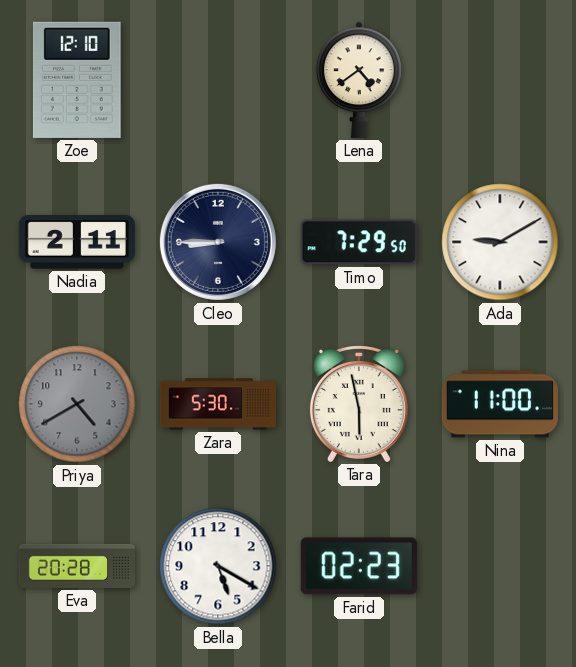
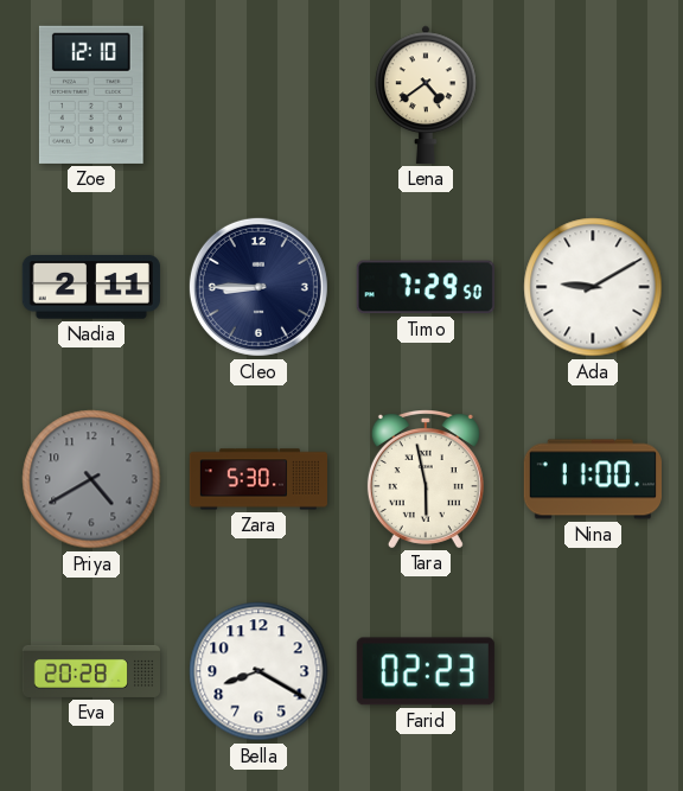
Bella: 5:20 -> 8:20 (258, 671)
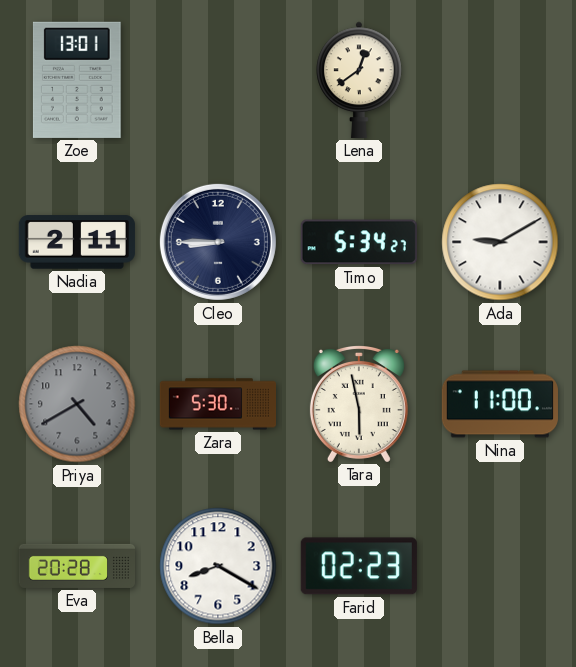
Zoe: 12:10 -> 13:01 (77, 80)
Lena: 4:39 -> 12:39 (359, 80)
Timo: 7:29 -> 5:34 (359, 242)
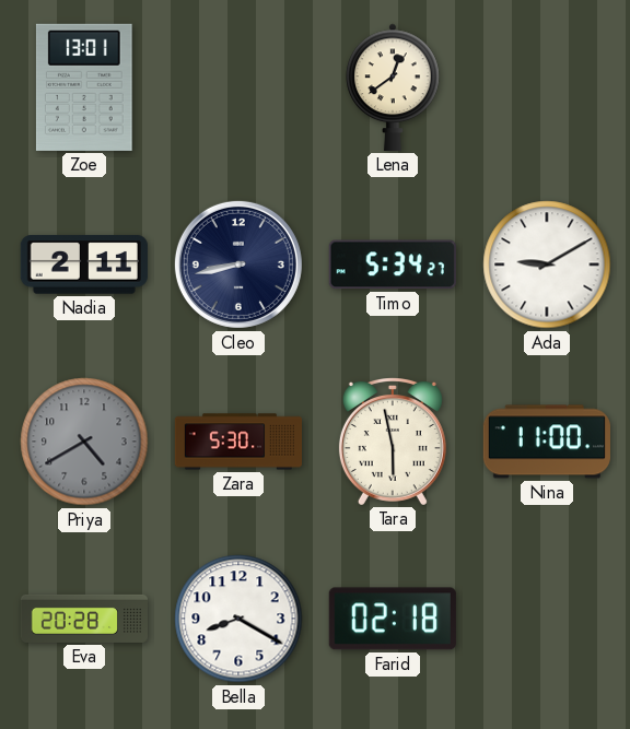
Cleo: 8:45 -> 8:43 (238, 264)
Farid: 02:23 -> 02:18 (393, 619)
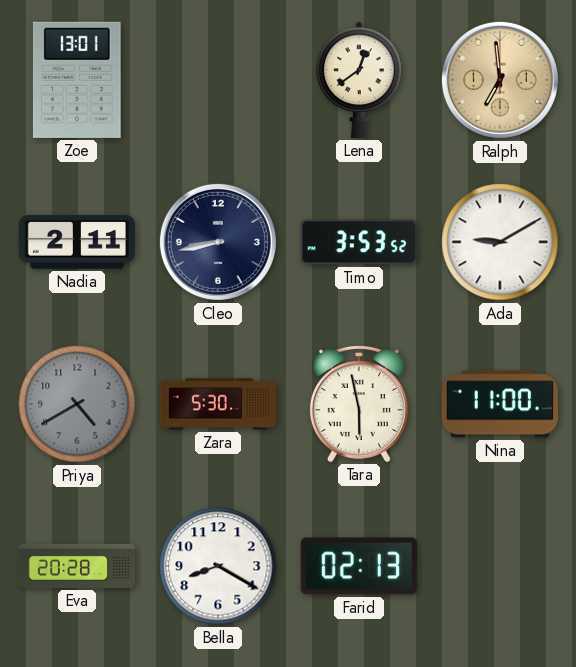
Ralph: none -> 6:59 (500, 80)
Timo: 5:34 -> 3:53 (359, 242)
Farid: 02:18 -> 02:13 (359, 566)
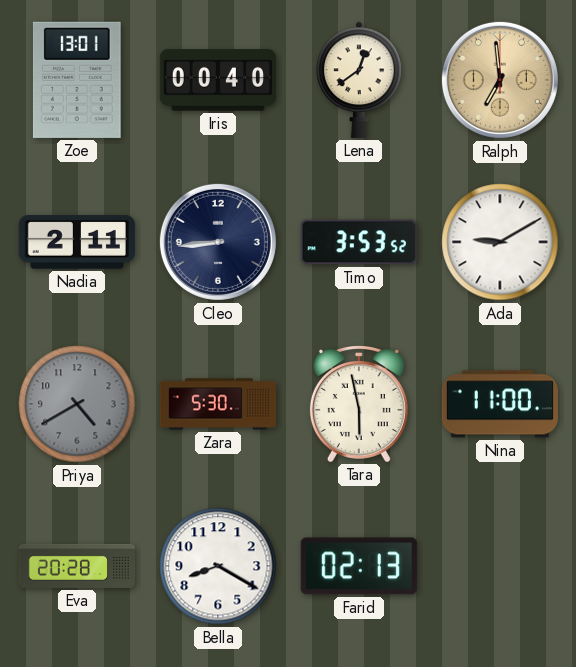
Iris: none -> 00:40 (218, 80)
Cleo: 8:43 -> 8:44 (218, 242)
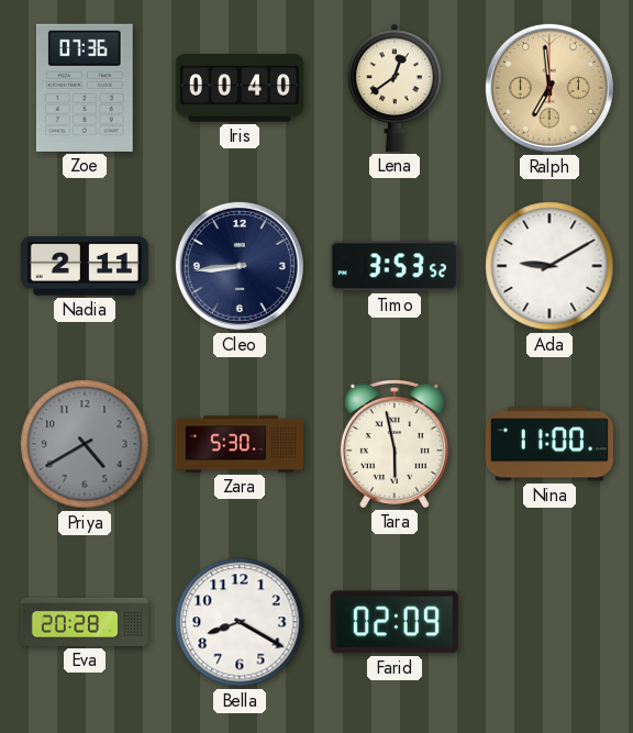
Zoe: 13:01 -> 07:36 (85, 88)
Farid: 02:13 -> 02:09 (395, 622)
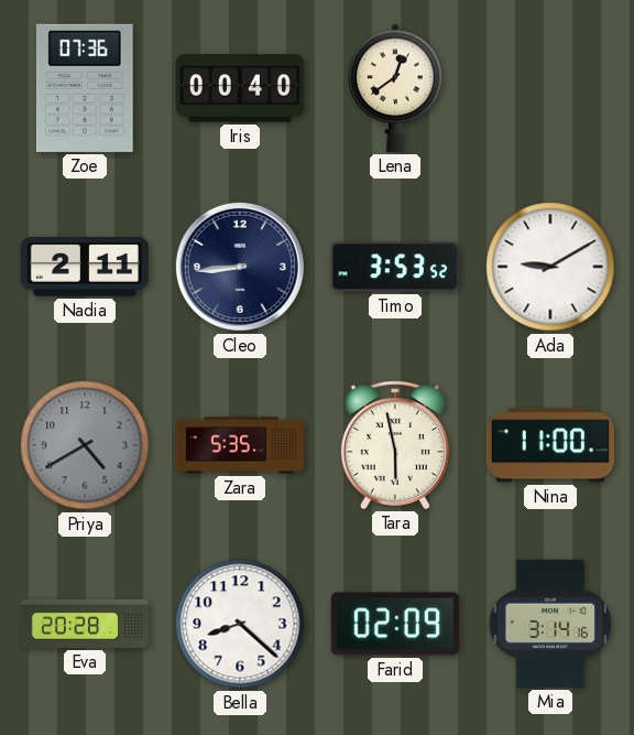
Ralph: 6:59 -> none (549, 88)
Zara: 5:30 -> 5:35 (239, 445)
Bella: 8:20 -> 8:22 (240, 624)
Mia: none -> 3:14 (549, 624)
